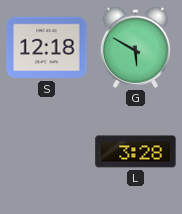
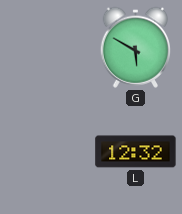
S: 12:18 -> none (47, 48)
L: 3:28 -> 12:32 (136, 152)
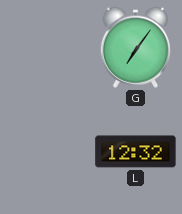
G: 5:50 -> 7:06 (135, 47)
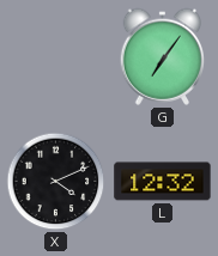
X: none -> 4:11 (56, 182)
